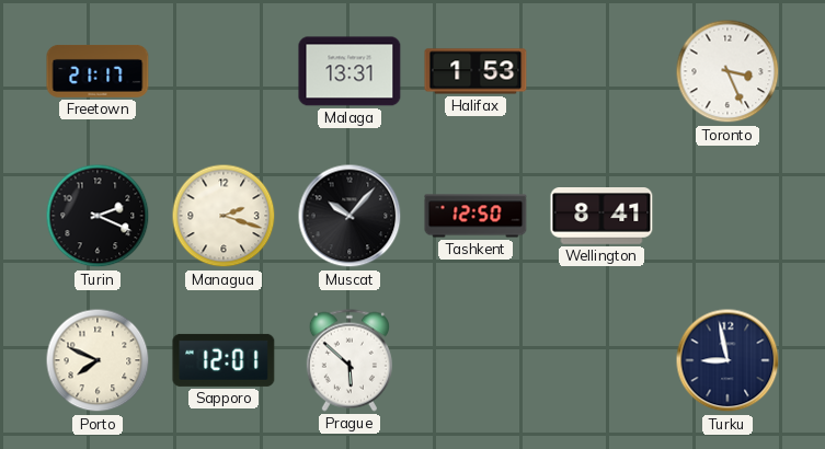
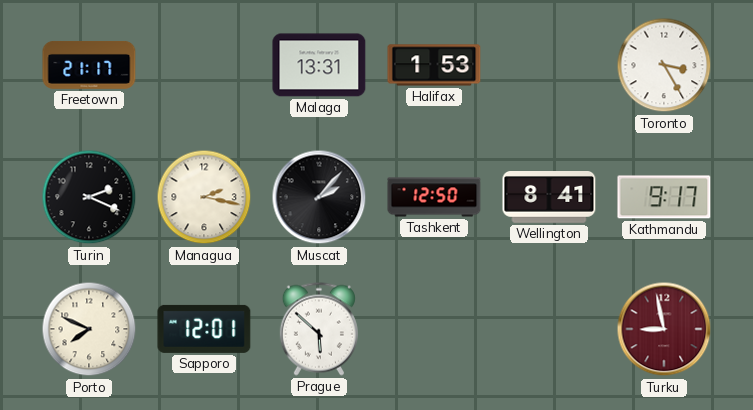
Toronto: 3:26 -> 3:25 (664, 65)
Managua: 2:18 -> 2:17 (204, 197)
Muscat: 10:07 -> 2:07 (319, 197)
Kathmandu: none -> 9:17 (664, 197)
Turku dial: navy -> burgundy (664, 329)
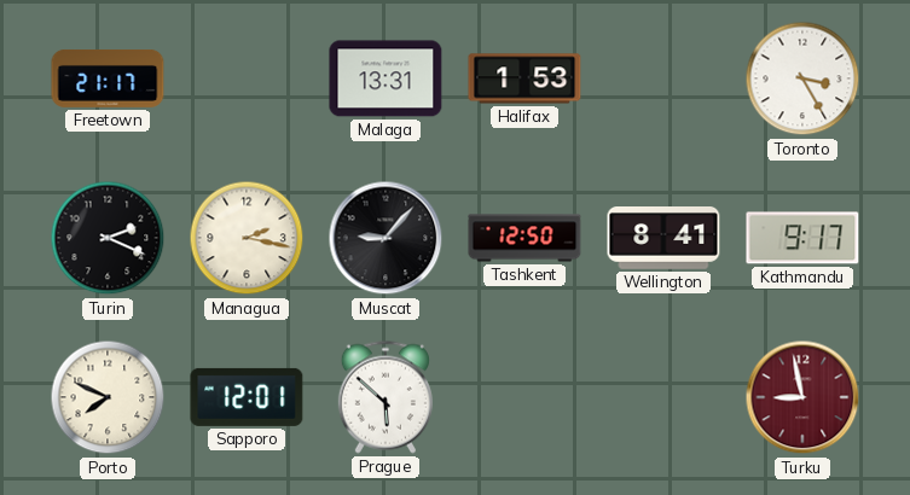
Muscat: 2:07 -> 9:07 (386, 238)
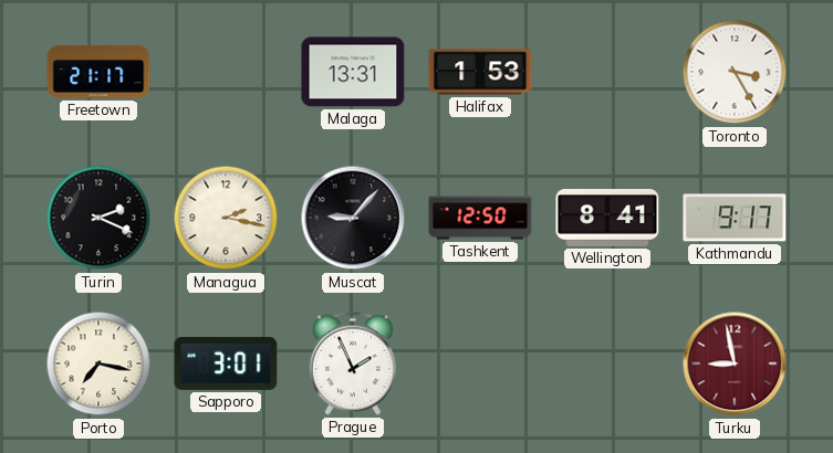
Porto: 7:49 -> 7:17 (98, 364)
Sapporo: 12:01 -> 3:01 (226, 364)
Prague: 5:52 -> 1:56 (353, 364)
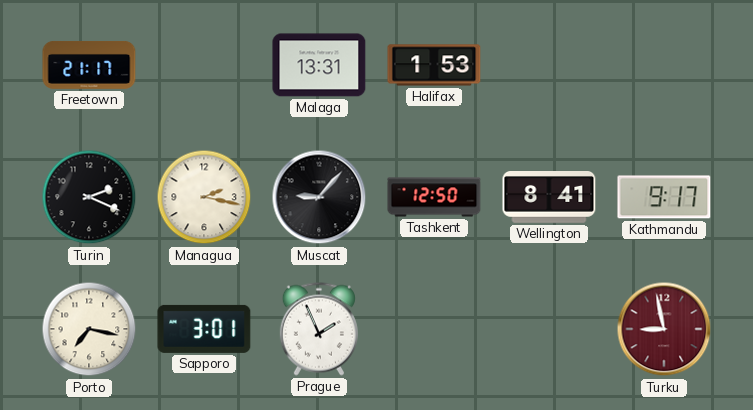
Toronto: 3:25 -> none (735, 72)
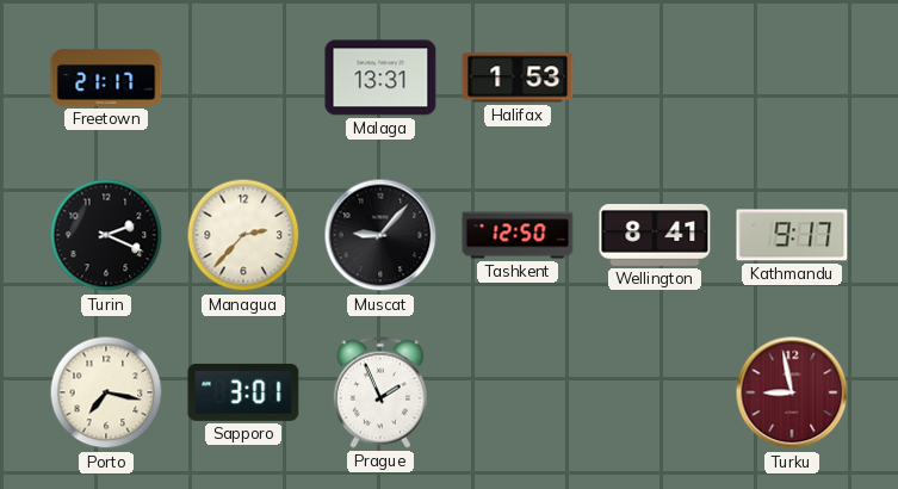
Managua: 2:17 -> 2:37 (243, 235)
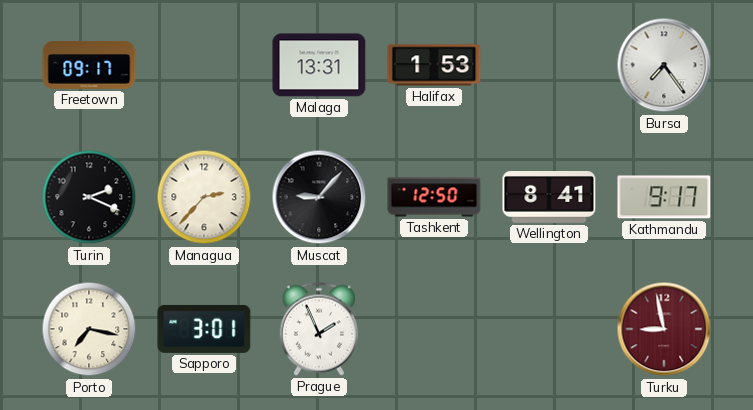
Freetown: 21:17 -> 09:17 (89, 65)
Bursa: none -> 7:24 (664, 65)
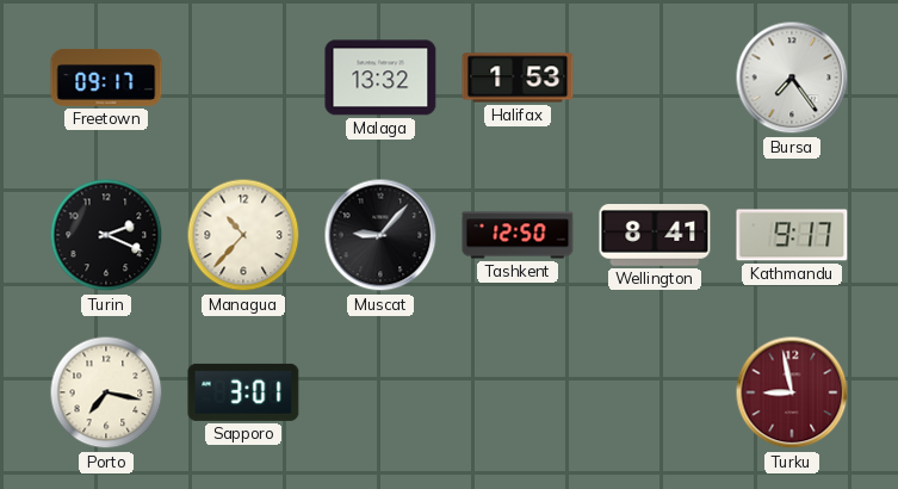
Malaga: 13:31 -> 13:32 (380, 78)
Managua: 2:37 -> 10:37 (243, 235)
Prague: 1:56 -> none (319, 329)
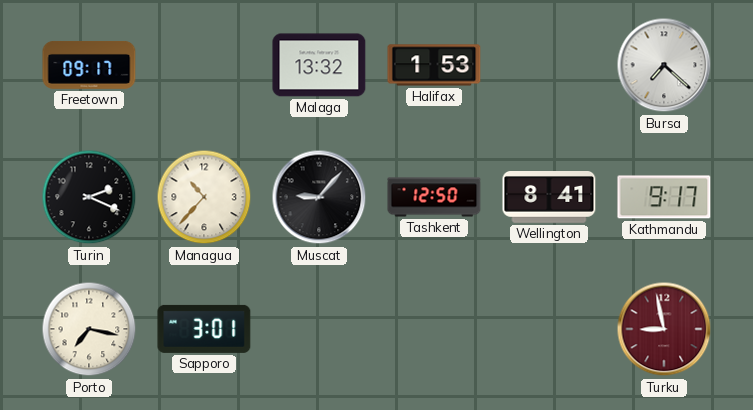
Bursa: 7:24 -> 7:22 (664, 65)
